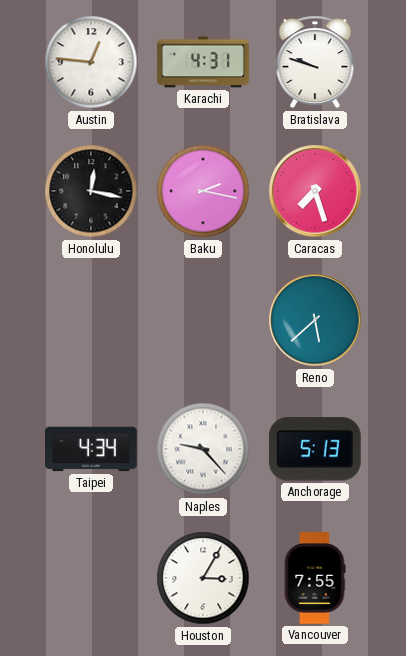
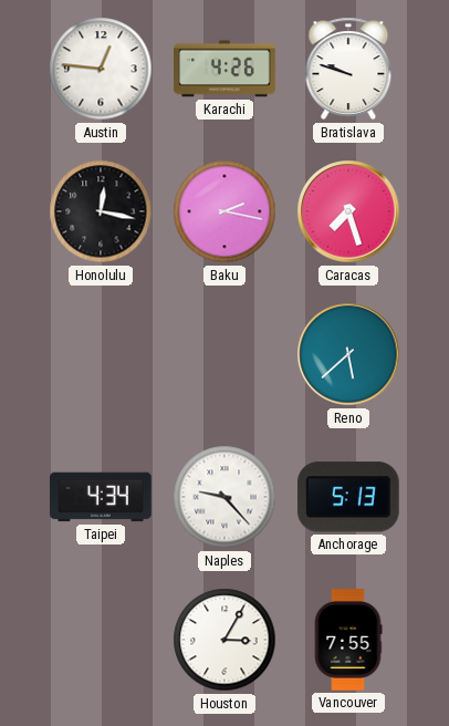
Karachi: 4:31 -> 4:26 (224, 69)
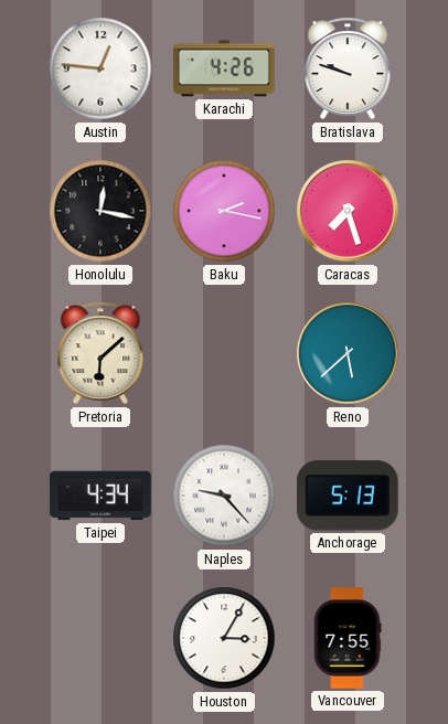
Pretoria: none -> 6:08 (100, 353)
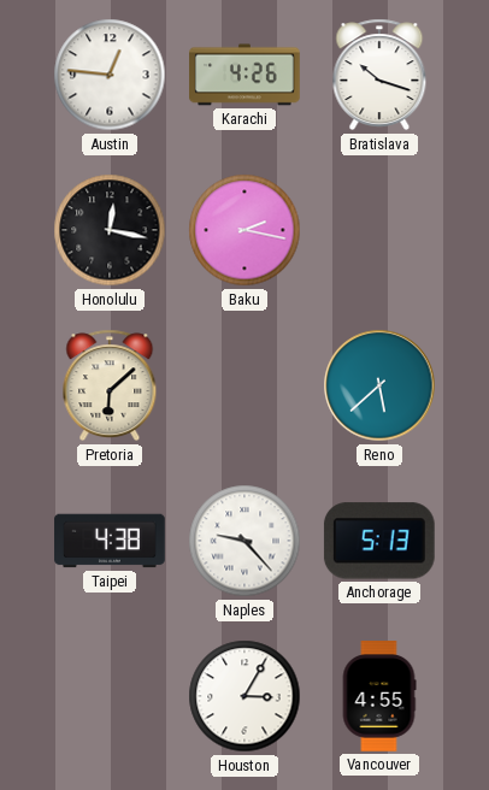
Bratislava: 9:48 -> 10:18 (379, 75)
Caracas: 7:27 -> none (348, 211)
Taipei: 4:34 -> 4:38 (110, 541)
Vancouver: 7:55 -> 4:55 (379, 696)
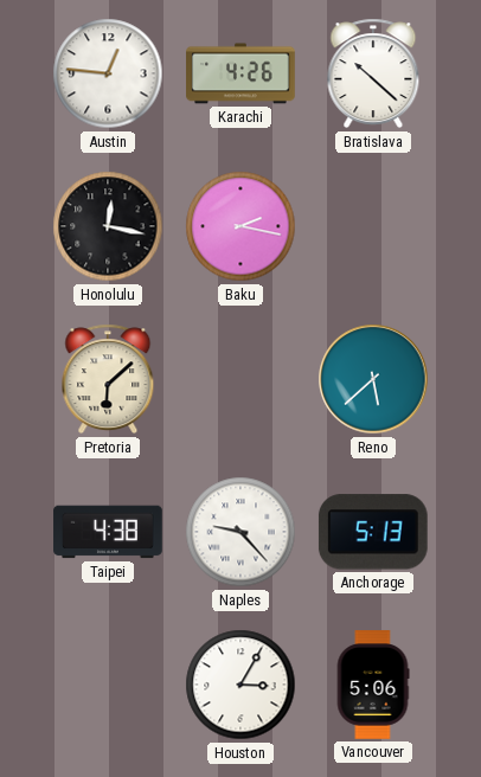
Bratislava: 10:18 -> 10:22 (373, 73)
Vancouver: 4:55 -> 5:06 (373, 685)
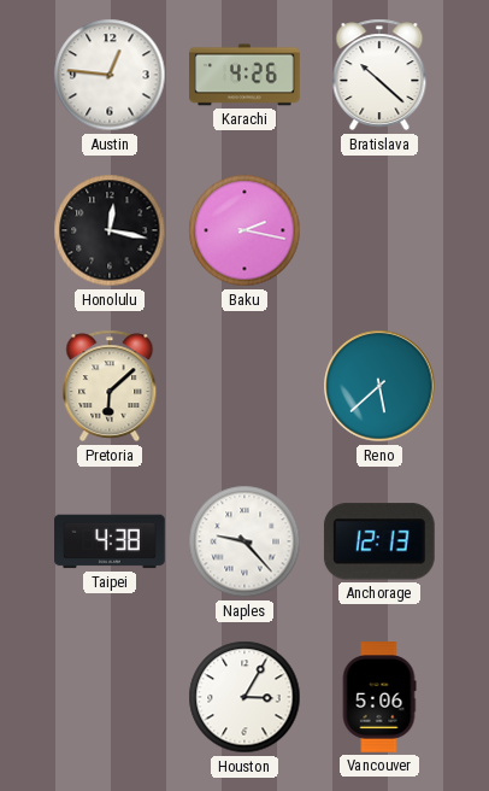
Anchorage: 5:13 -> 12:13 (379, 541)
